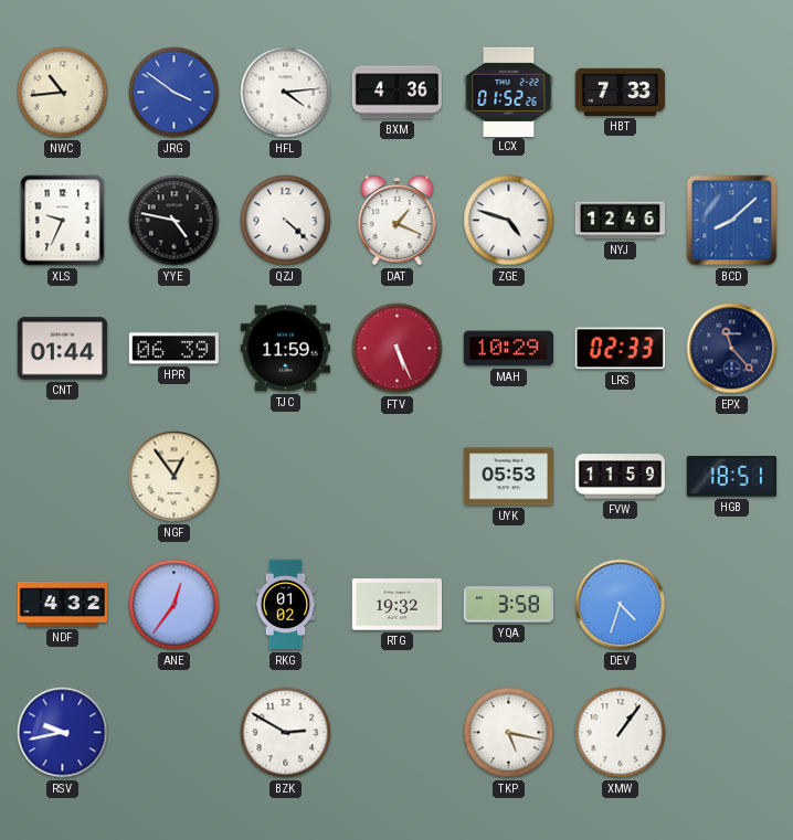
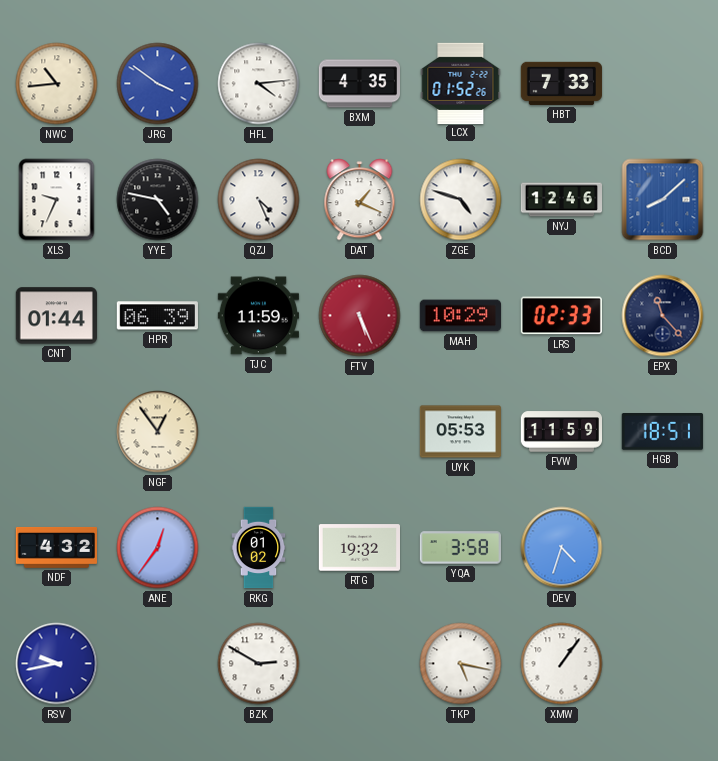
BXM: 4:36 -> 4:35 (359, 84)
QZJ: 4:22 -> 4:26 (259, 200)
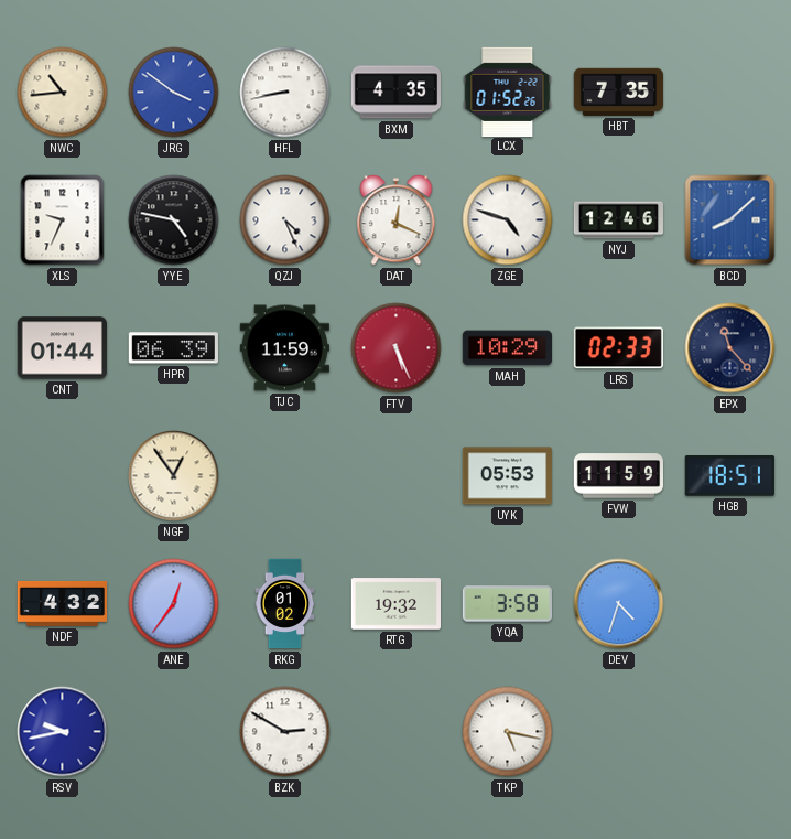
HFL: 4:14 -> 8:43 (285, 93)
HBT: 7:33 -> 7:35 (618, 92)
DAT: 1:19 -> 12:19 (397, 220)
XMW: 1:06 -> none (562, 664)
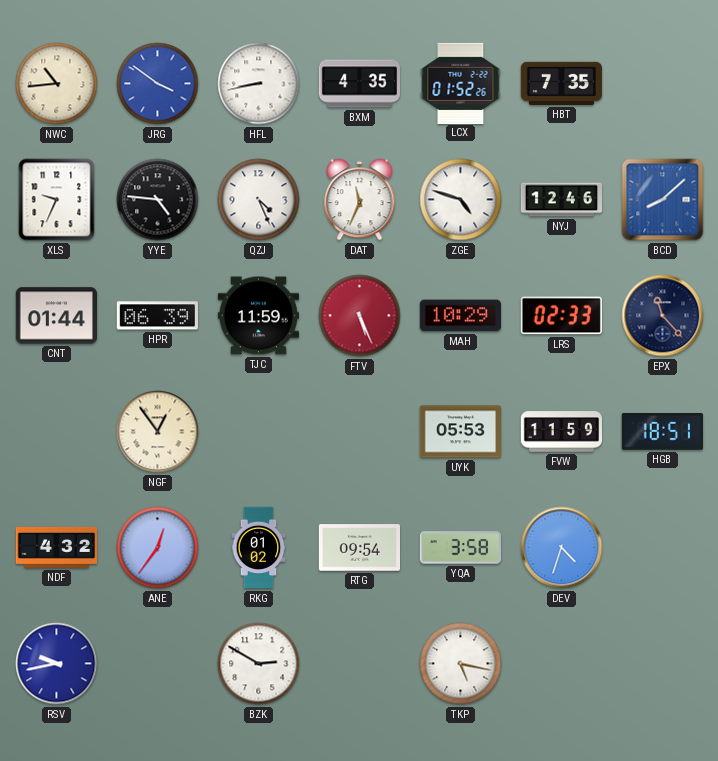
YYE: 4:47 -> 4:46 (158, 200)
DAT: 12:19 -> 11:34 (360, 200)
RTG: 19:32 -> 09:54 (359, 548)
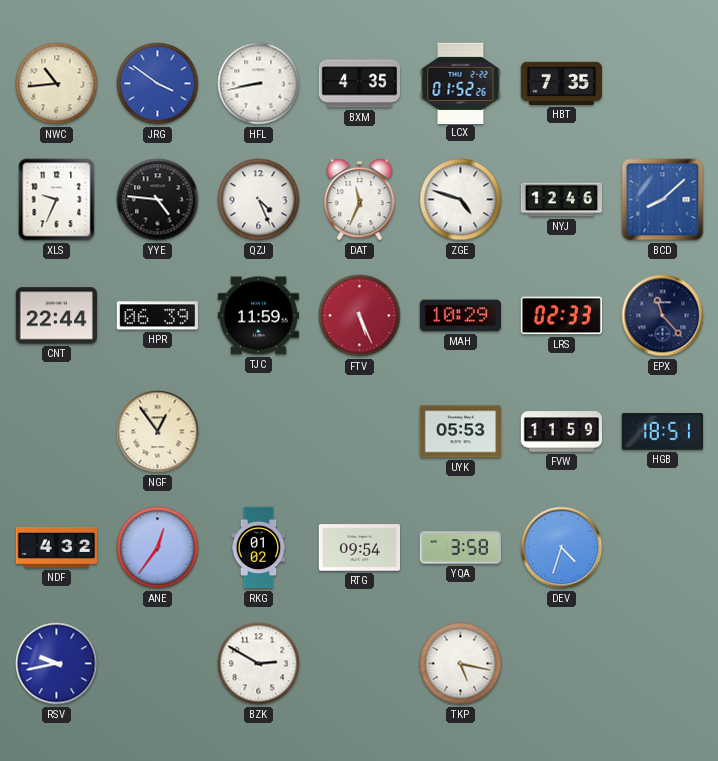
CNT: 01:44 -> 22:44 (56, 316)
